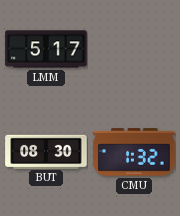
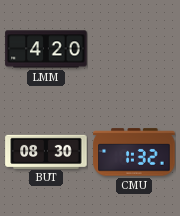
LMM: 5:17 -> 4:20 (46, 49)
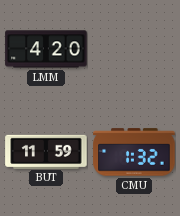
BUT: 08:30 -> 11:59 (46, 151)
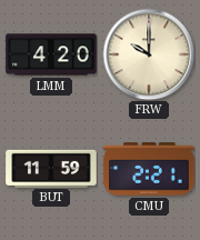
FRW: none -> 10:00 (149, 54)
CMU: 1:32 -> 2:21 (149, 169)
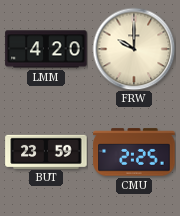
BUT: 11:59 -> 23:59 (46, 151)
CMU: 2:21 -> 2:25 (134, 152)
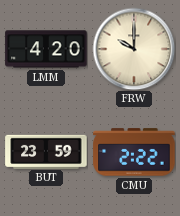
CMU: 2:25 -> 2:22 (134, 152)
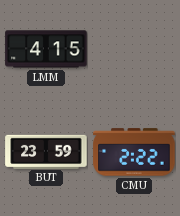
LMM: 4:20 -> 4:15 (46, 49)
FRW: 10:00 -> none (134, 49)
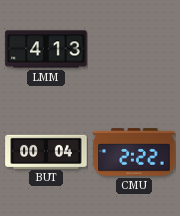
LMM: 4:15 -> 4:13 (46, 49)
BUT: 23:59 -> 00:04 (46, 151)
